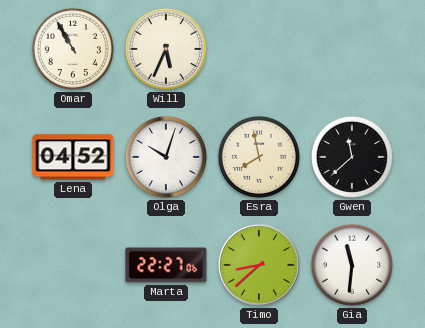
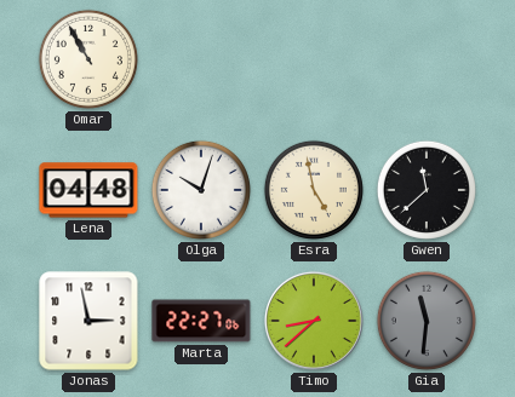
Will: 5:34 -> none (166, 49)
Lena: 04:52 -> 04:48 (88, 190)
Esra: 7:58 -> 4:58 (314, 190)
Jonas: none -> 2:58 (88, 321)
Gia dial: white -> grey (427, 321)
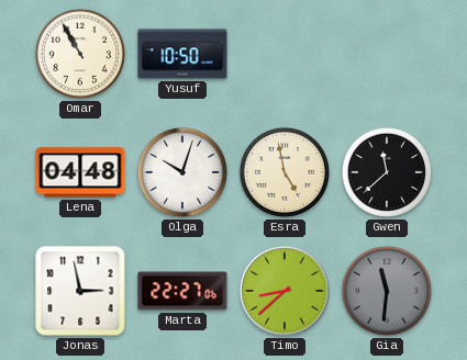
Yusuf: none -> 10:50 (182, 54)
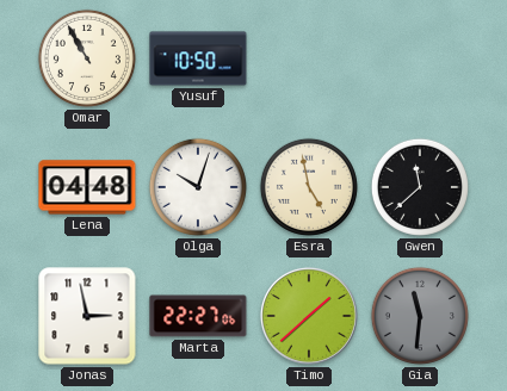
Timo: 8:38 -> 1:38 (309, 316)
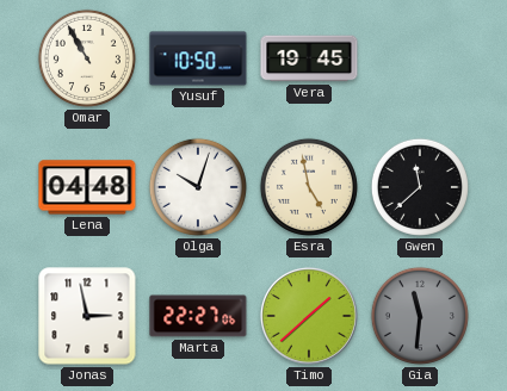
Vera: none -> 19:45 (309, 58)
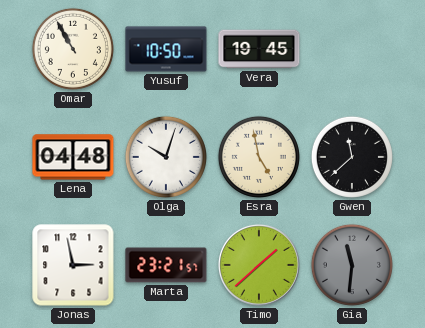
Marta: 22:27 -> 23:21 (166, 265)
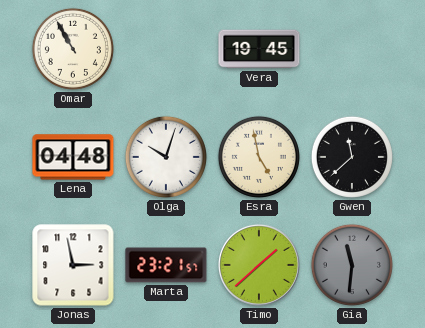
Yusuf: 10:50 -> none (166, 49)
